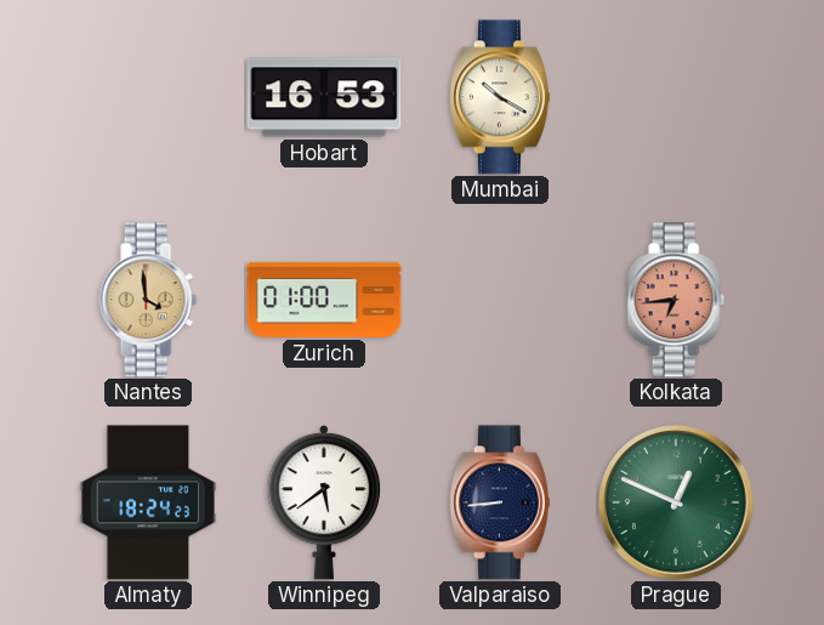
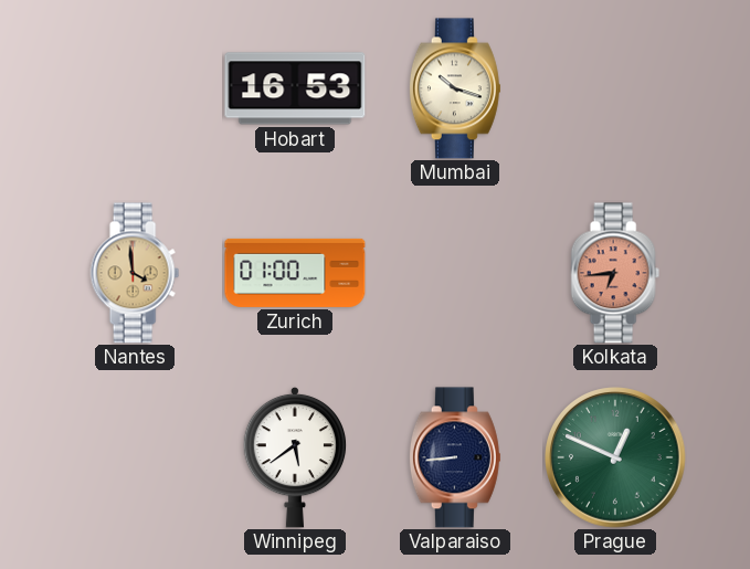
Mumbai: 10:20 -> 10:18 (455, 88)
Almaty: 18:24 -> none (148, 502)
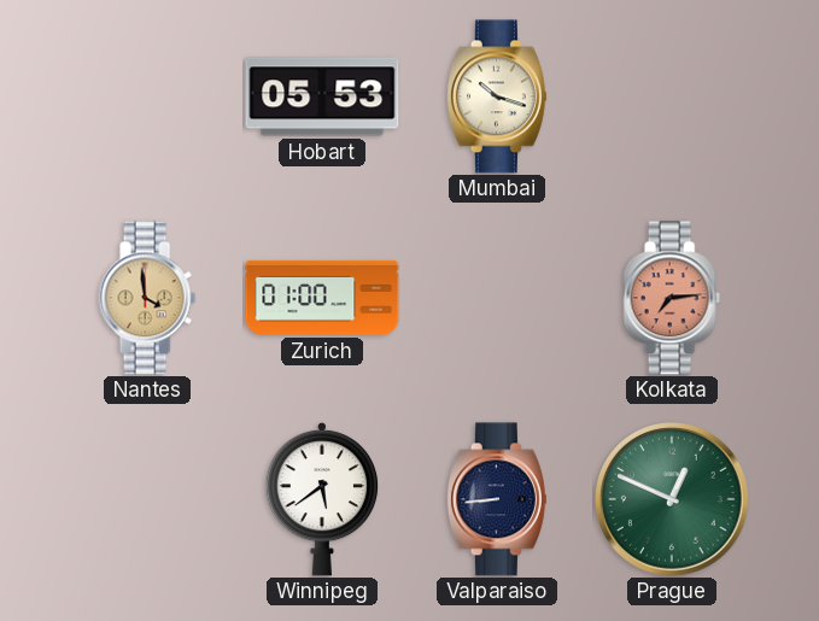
Hobart: 16:53 -> 05:53 (322, 96)
Kolkata: 6:44 -> 7:14 (672, 298)
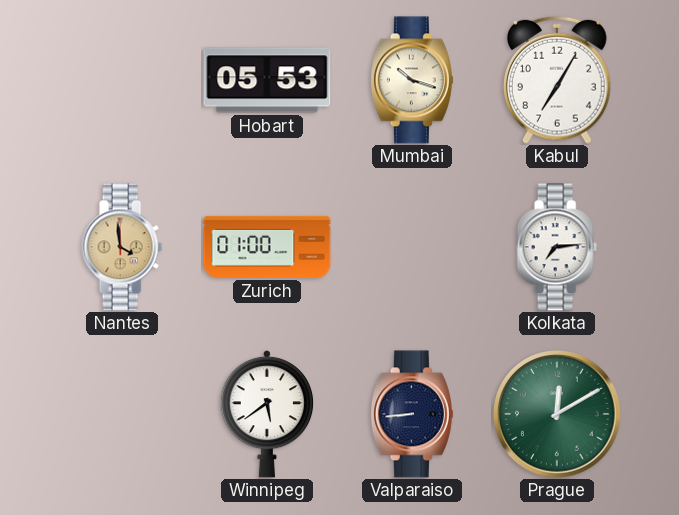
Kabul: none -> 7:05 (557, 80)
Kolkata dial: salmon -> white (557, 247)
Prague: 12:49 -> 12:10 (557, 414)
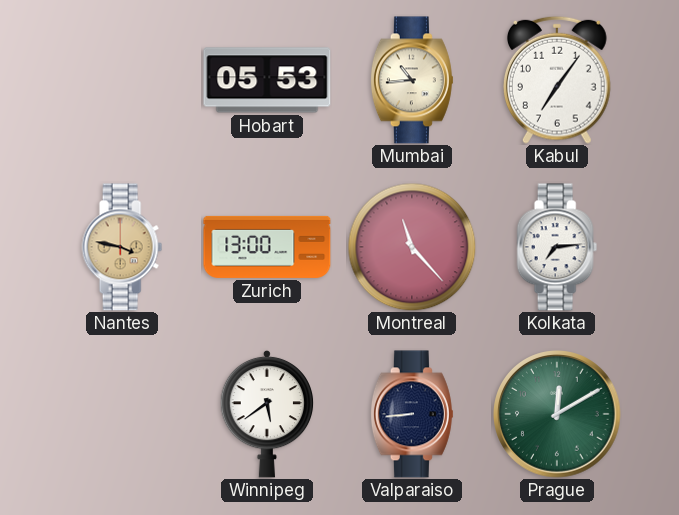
Mumbai: 10:18 -> 10:44 (412, 80)
Kabul: 7:05 -> 7:06 (557, 80)
Nantes: 3:59 -> 3:47 (122, 247)
Zurich: 01:00 -> 13:00 (267, 247)
Montreal: none -> 11:23 (412, 247)
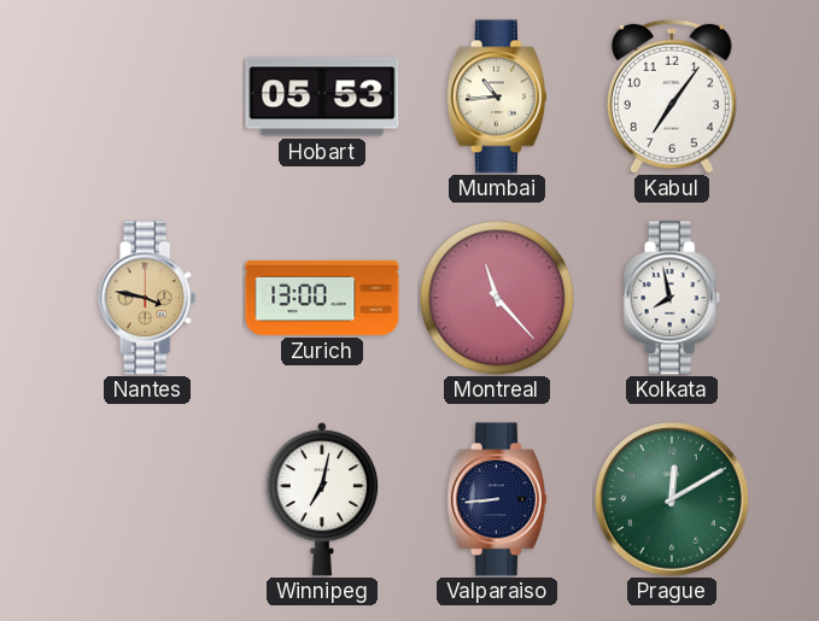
Kolkata: 7:14 -> 7:58 (672, 298)
Winnipeg: 5:39 -> 7:02 (322, 499)
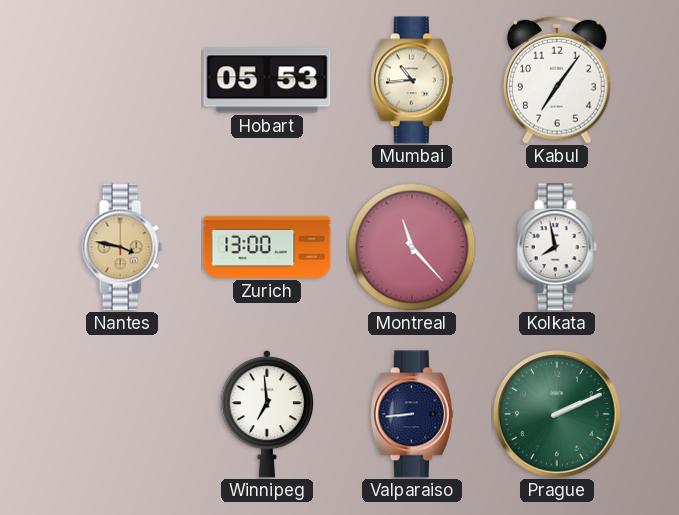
Winnipeg: 7:02 -> 6:59 (267, 414)
Prague: 12:10 -> 2:11 (557, 414)
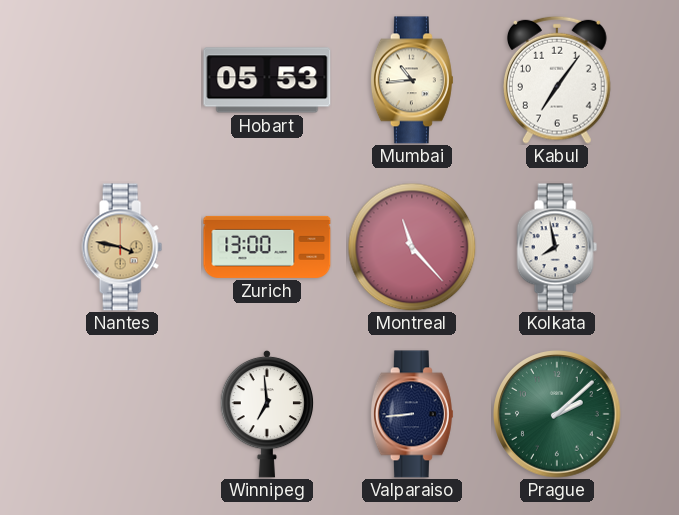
Prague: 2:11 -> 2:08 (557, 414)
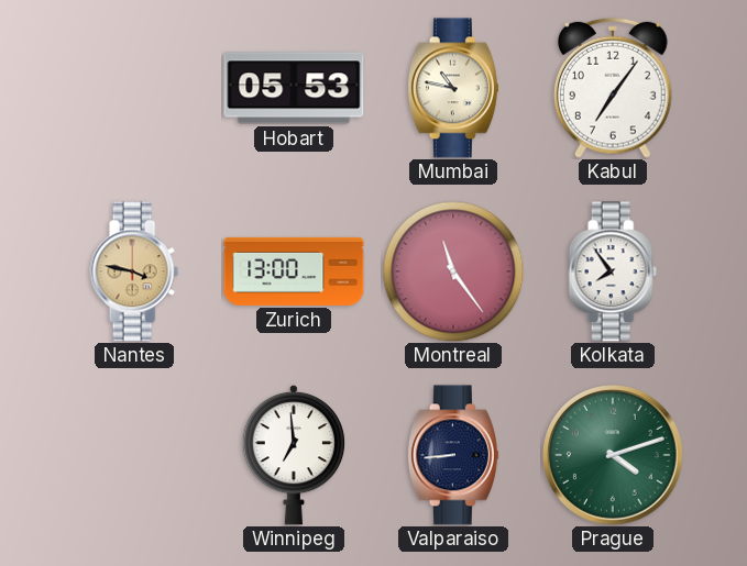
Mumbai: 10:44 -> 10:47 (453, 88)
Montreal: 11:23 -> 11:24 (453, 271)
Kolkata: 7:58 -> 7:54 (613, 271)
Prague: 2:08 -> 4:12 (613, 455)
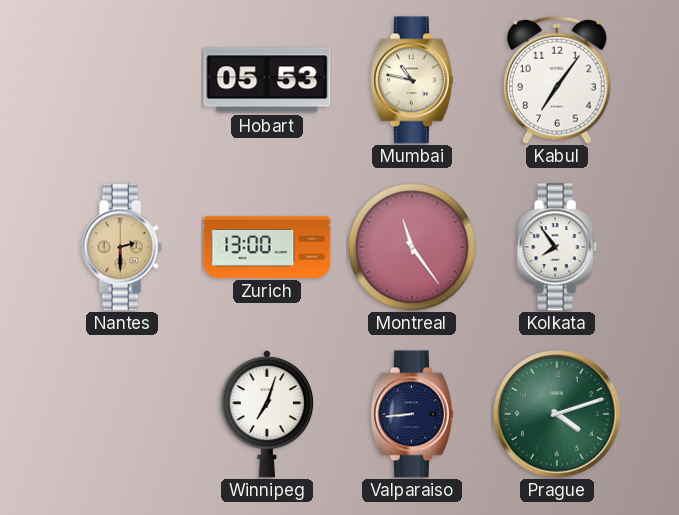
Nantes: 3:47 -> 2:30 (122, 247)
Winnipeg: 6:59 -> 7:03 (267, 414)
